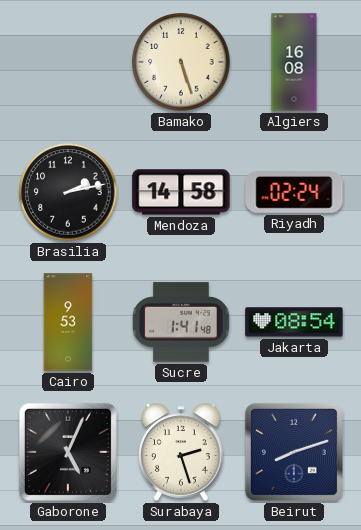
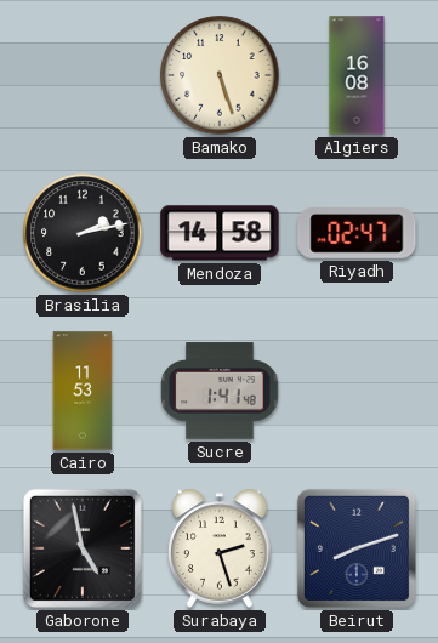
Riyadh: 02:24 -> 02:47 (357, 234)
Cairo: 9:53 -> 11:53 (83, 391)
Jakarta: 08:54 -> none (294, 322)
Gaborone: 5:04 -> 4:58 (83, 548)
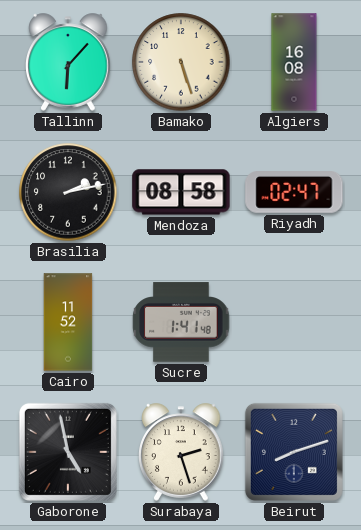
Tallinn: none -> 6:07 (69, 62)
Mendoza: 14:58 -> 08:58 (181, 192)
Cairo: 11:53 -> 11:52 (68, 322)
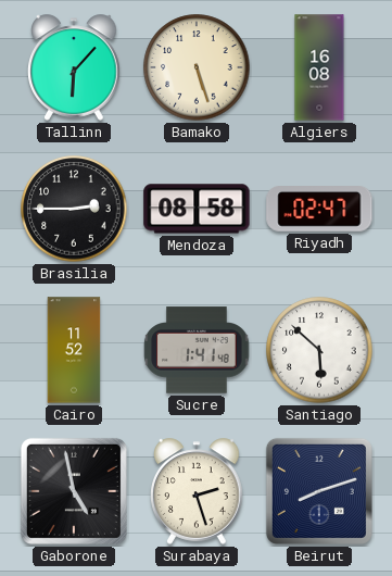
Brasilia: 2:13 -> 2:45 (74, 209)
Santiago: none -> 5:52 (319, 350)
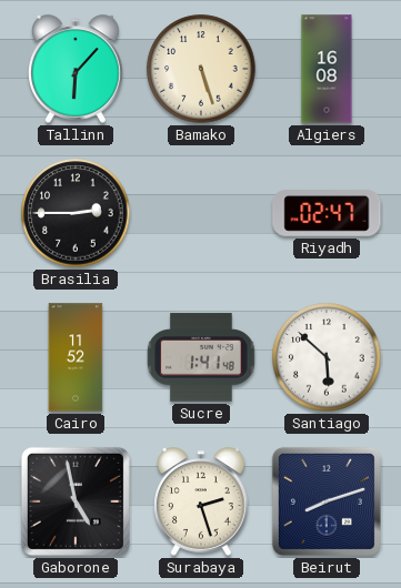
Mendoza: 08:58 -> none (197, 209)
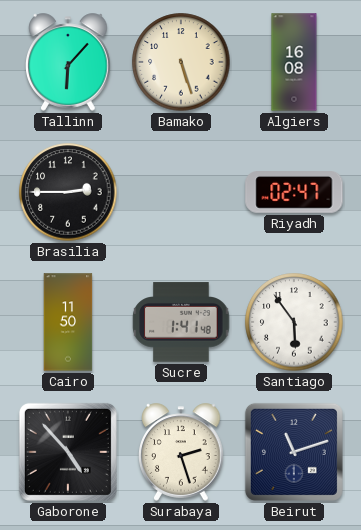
Cairo: 11:52 -> 11:50 (68, 322)
Santiago: 5:52 -> 5:54 (294, 322)
Gaborone: 4:58 -> 4:53 (68, 452)
Beirut: 8:12 -> 11:12 (294, 452)
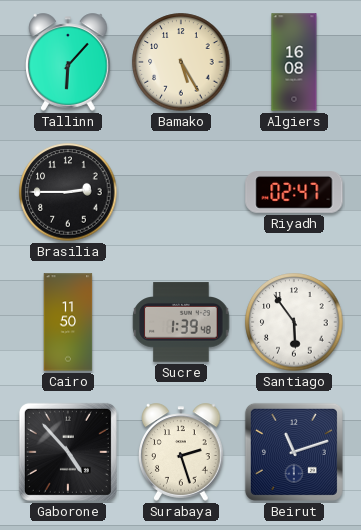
Bamako: 5:27 -> 5:25 (181, 62)
Sucre: 1:41 -> 1:39 (181, 322)
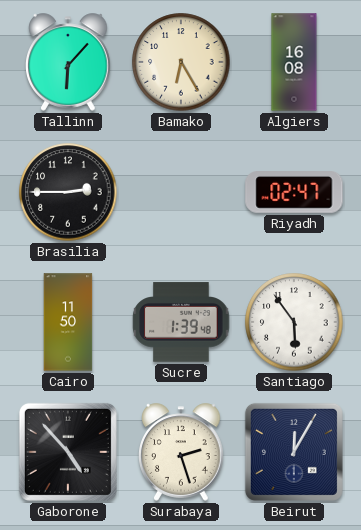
Bamako: 5:25 -> 6:25 (181, 62)
Beirut: 11:12 -> 12:05 (294, 452)
